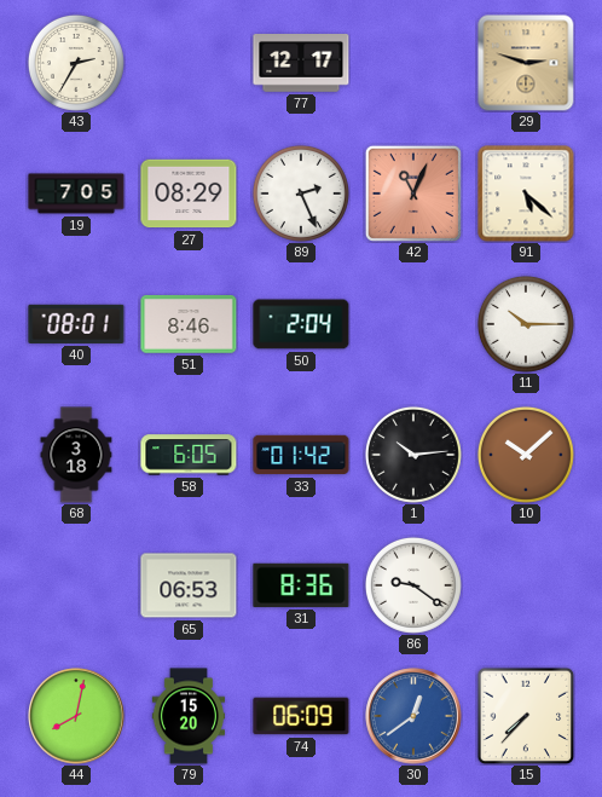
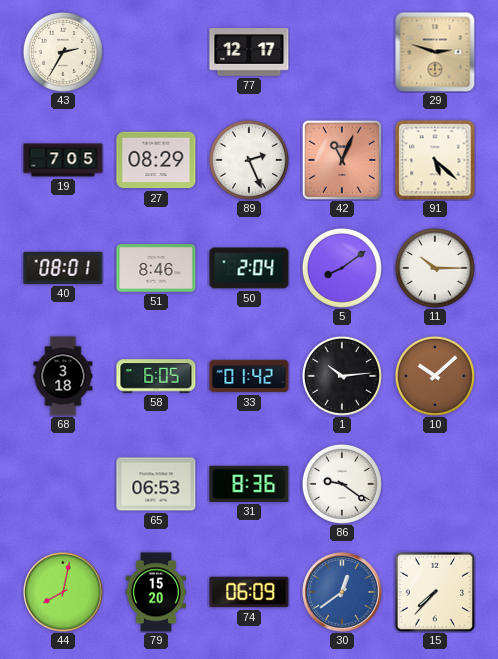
5: none -> 8:09 (342, 268)
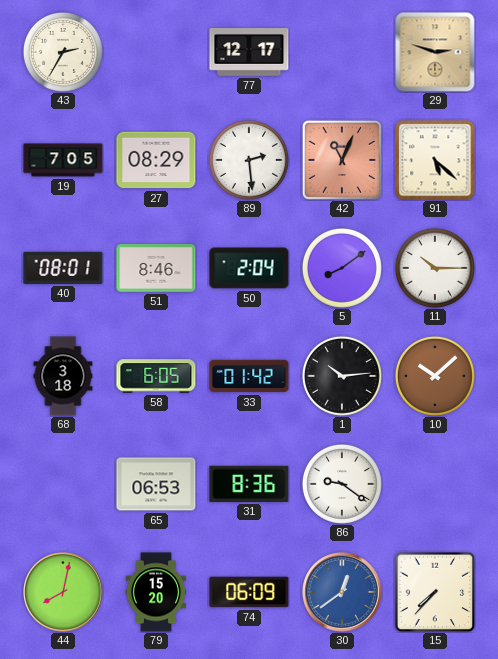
89: 2:26 -> 2:29 (249, 160)
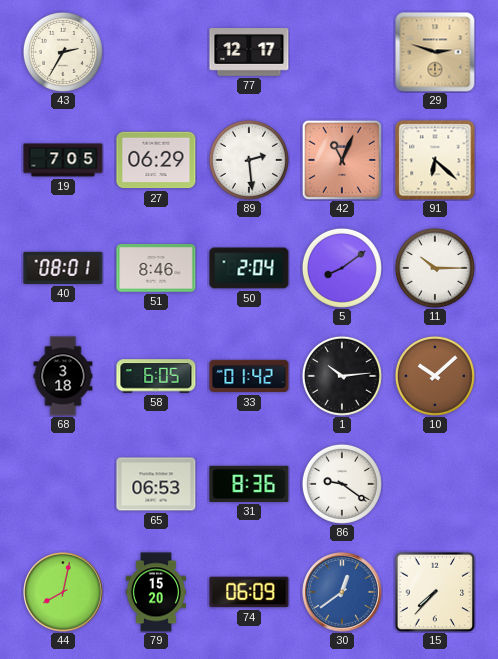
27: 08:29 -> 06:29 (156, 160)
91: 5:22 -> 6:22 (435, 160)
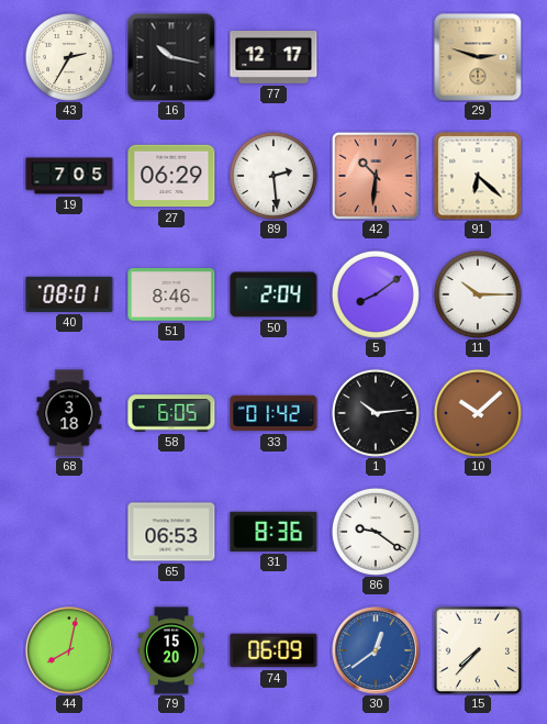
16: none -> 10:17 (171, 57)
42: 11:04 -> 10:31 (376, 176)
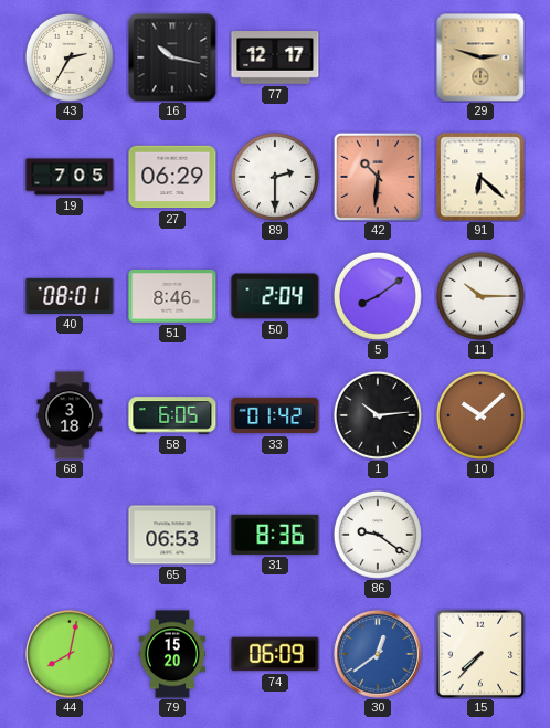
89: 2:29 -> 2:30 (275, 177)
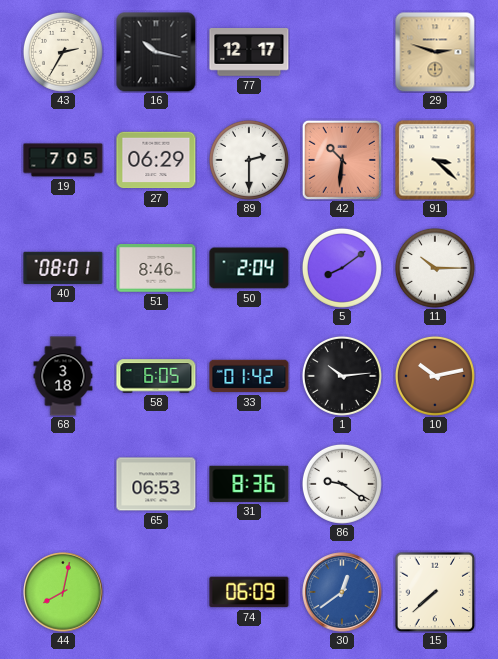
91: 6:22 -> 3:22 (435, 160)
10: 10:08 -> 10:13 (435, 376)
79: 15:20 -> none (171, 654)
15: 7:37 -> 7:38 (435, 592)
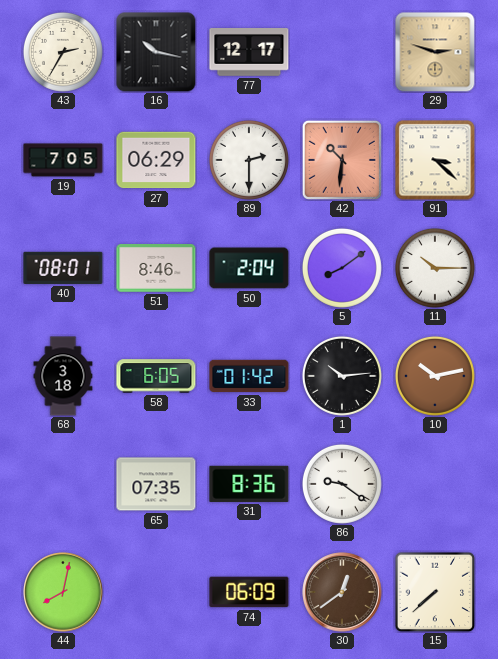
65: 06:53 -> 07:35 (156, 484)
30 dial: blue -> brown (342, 592)
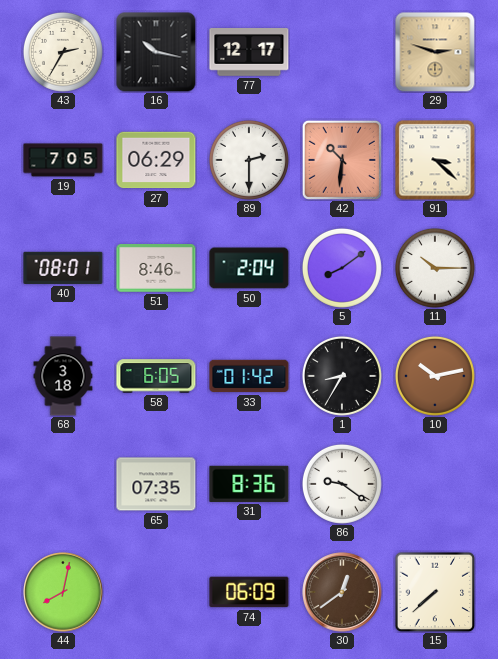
1: 10:14 -> 8:35 (342, 376)
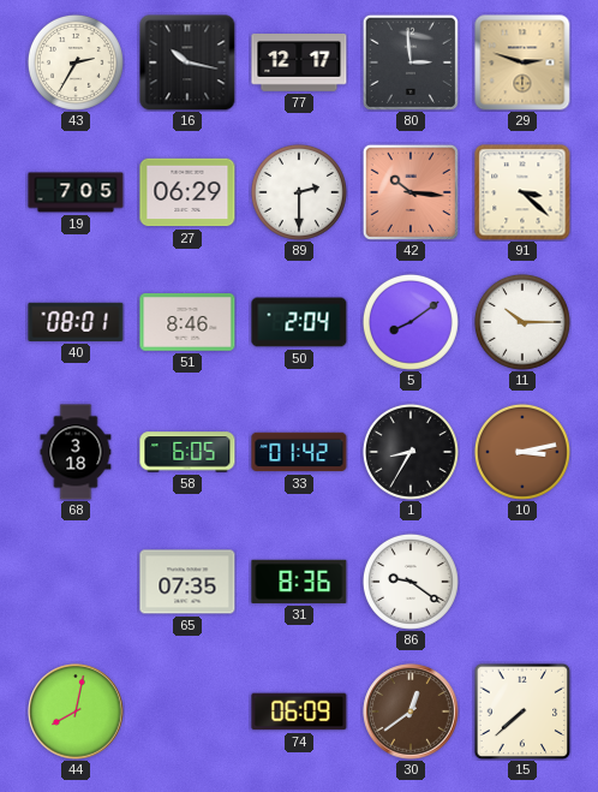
80: none -> 2:59 (411, 62)
42: 10:31 -> 10:16 (411, 192)
10: 10:13 -> 3:13 (522, 452)
